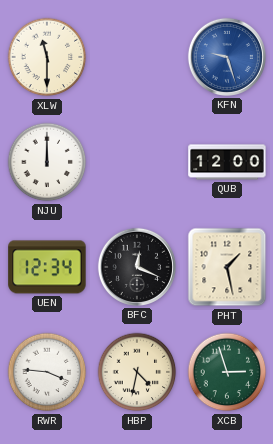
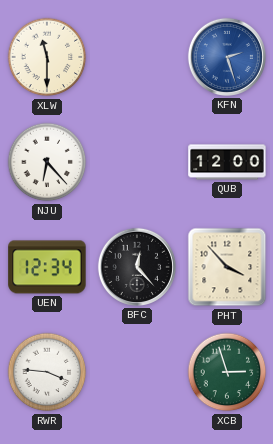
KFN: 9:27 -> 2:27 (227, 57)
NJU: 12:00 -> 6:23 (47, 162)
BFC: 12:19 -> 12:23 (137, 267)
PHT: 1:28 -> 3:53 (227, 267)
HBP: 4:32 -> none (137, 372)
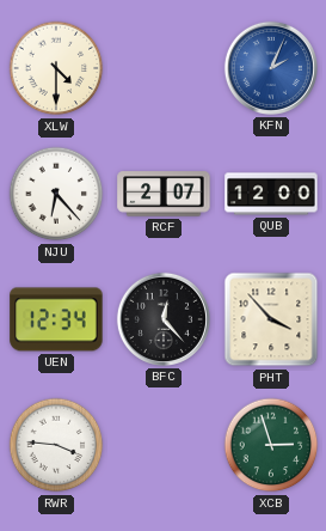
XLW: 11:30 -> 4:30 (56, 68)
KFN: 2:27 -> 2:04 (271, 68)
RCF: none -> 2:07 (164, 194)
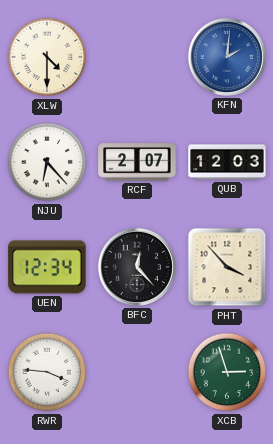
KFN: 2:04 -> 2:01 (227, 57)
QUB: 12:00 -> 12:03 (227, 162)
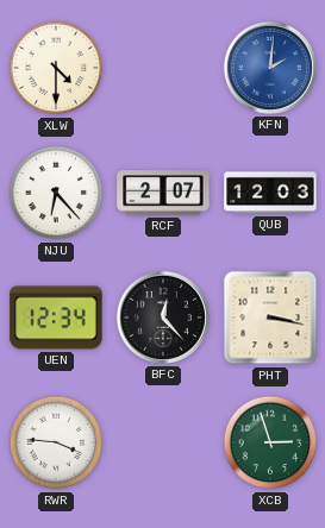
PHT: 3:53 -> 3:17 (270, 318)
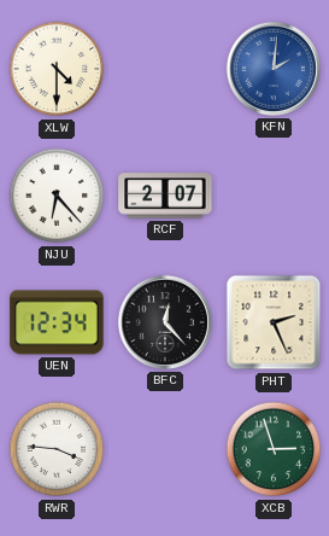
QUB: 12:03 -> none (270, 193)
PHT: 3:17 -> 2:26 (274, 322)
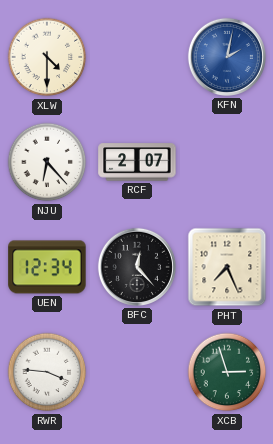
KFN: 2:01 -> 2:02 (227, 57)
PHT: 2:26 -> 7:26 (227, 267)
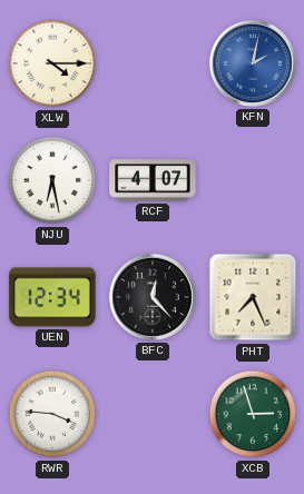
XLW: 4:30 -> 4:15 (52, 63)
NJU: 6:23 -> 6:28 (52, 180)
RCF: 2:07 -> 4:07 (153, 180)
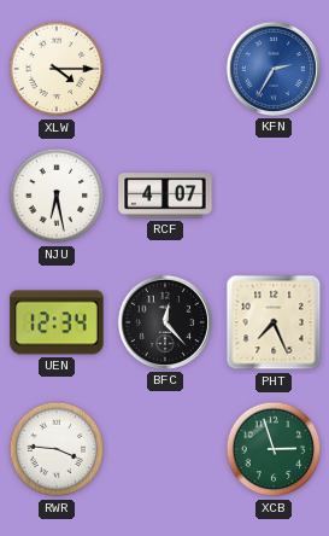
KFN: 2:02 -> 2:35 (274, 69)
